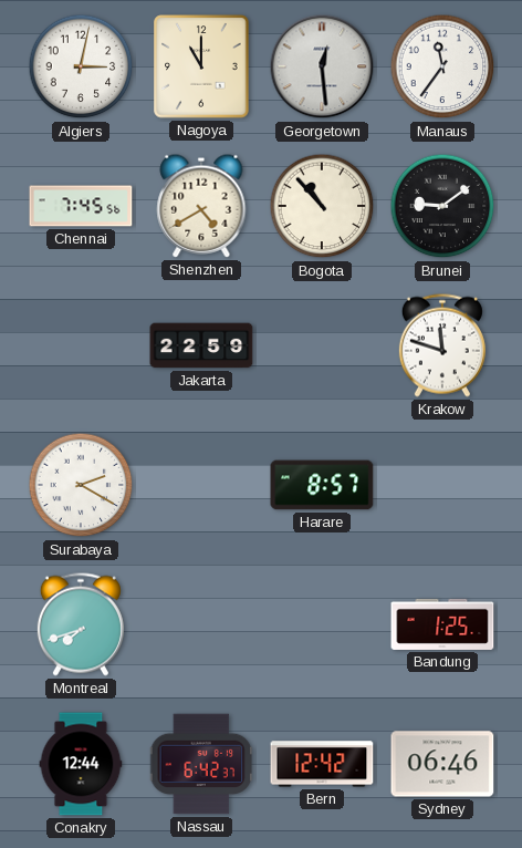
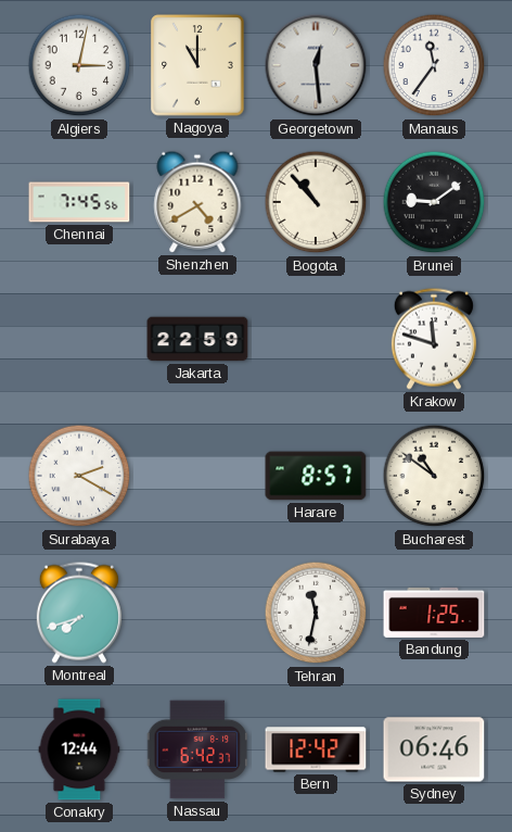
Bucharest: none -> 10:51 (434, 476)
Tehran: none -> 11:32 (316, 613)
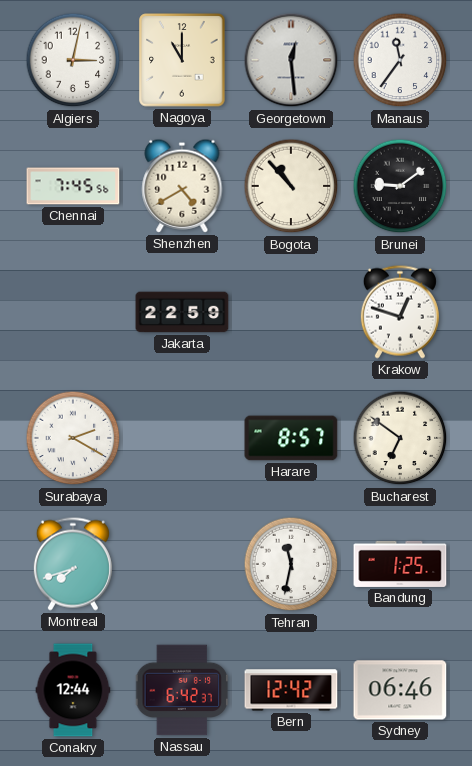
Krakow: 11:48 -> 12:48 (400, 312)
Bucharest: 10:51 -> 6:51 (400, 438)
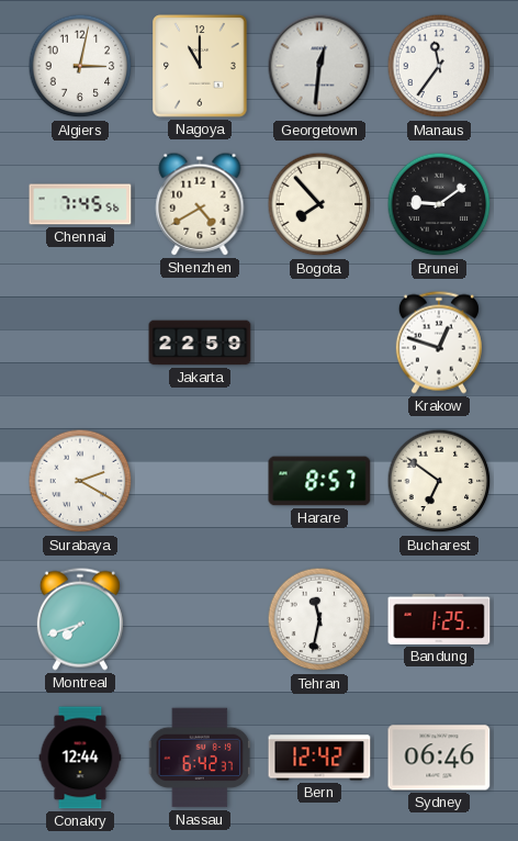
Georgetown: 12:29 -> 12:31 (319, 66)
Bogota: 10:53 -> 7:53 (319, 204)
